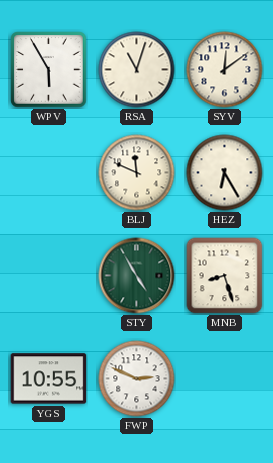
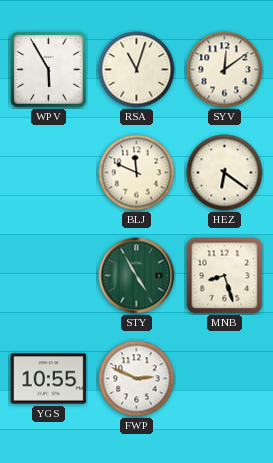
HEZ: 6:25 -> 6:21 (225, 173)
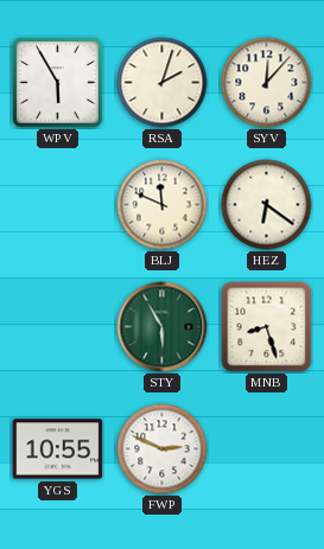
RSA: 11:03 -> 2:03 (163, 83)
SYV: 12:09 -> 12:07 (267, 83)
STY: 4:55 -> 5:55 (163, 327)
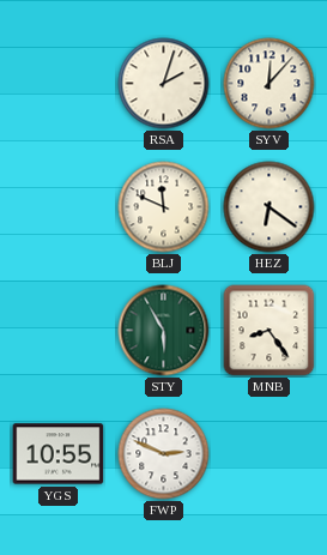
WPV: 5:55 -> none (58, 83)
MNB: 8:27 -> 8:24 (270, 331)
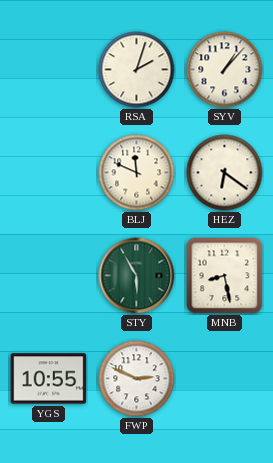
SYV: 12:07 -> 1:07 (225, 70)
MNB: 8:24 -> 8:28 (225, 276)
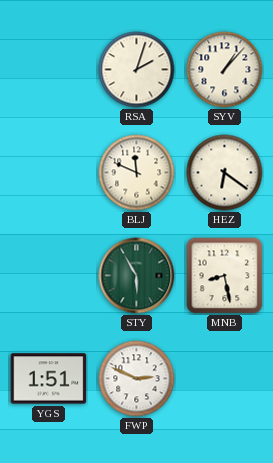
YGS: 10:55 -> 1:51 (49, 379)
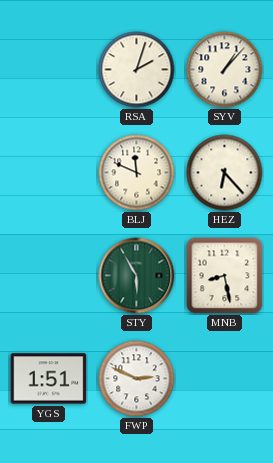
HEZ: 6:21 -> 6:23 (225, 173)
